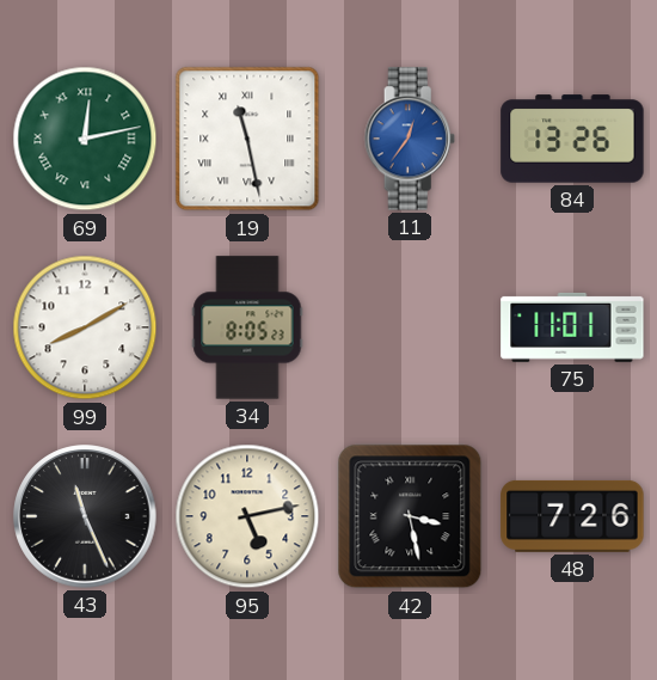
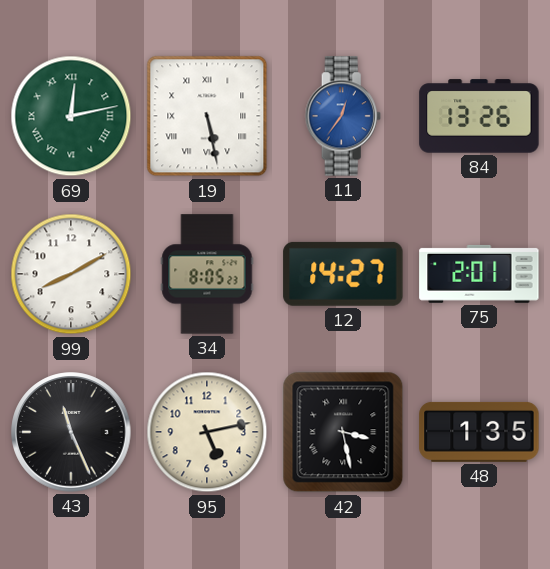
19: 11:28 -> 5:28 (207, 116)
12: none -> 14:27 (343, 274)
75: 11:01 -> 2:01 (479, 274)
48: 7:26 -> 1:35 (479, 432)
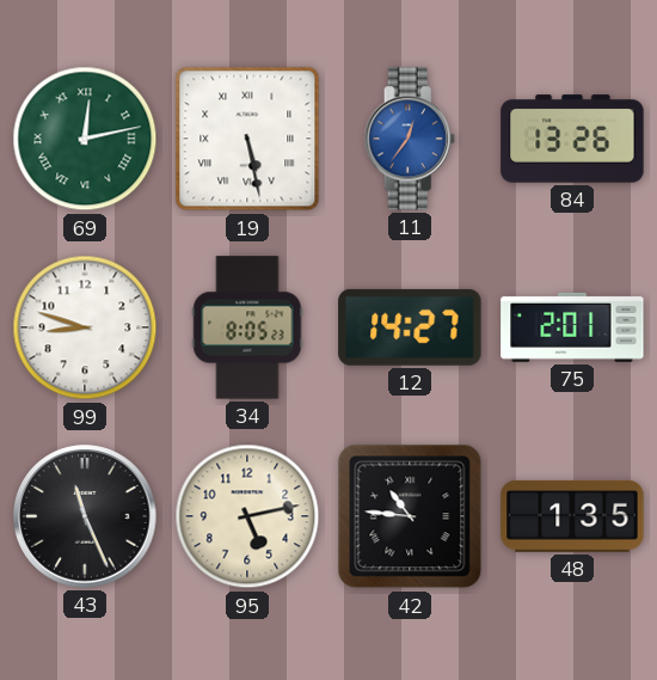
99: 8:10 -> 8:48 (85, 327)
42: 3:28 -> 10:46 (410, 516)
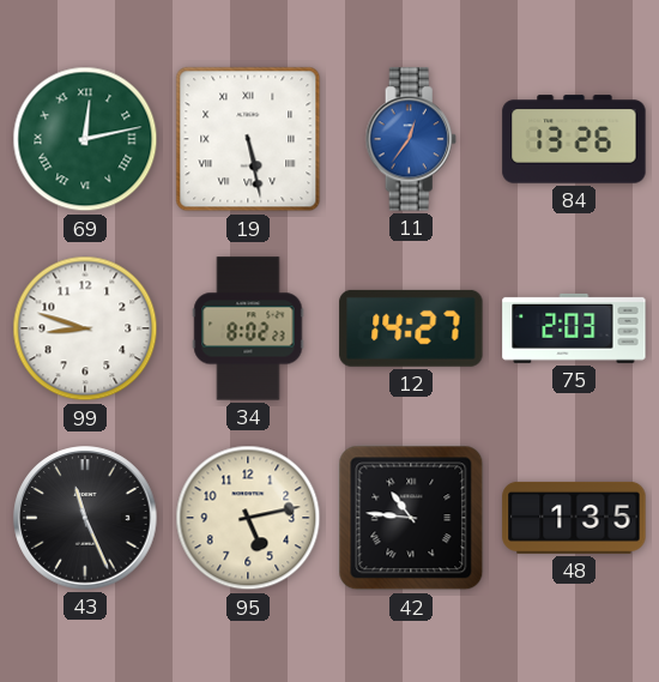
34: 8:05 -> 8:02 (248, 328)
75: 2:01 -> 2:03 (574, 328)
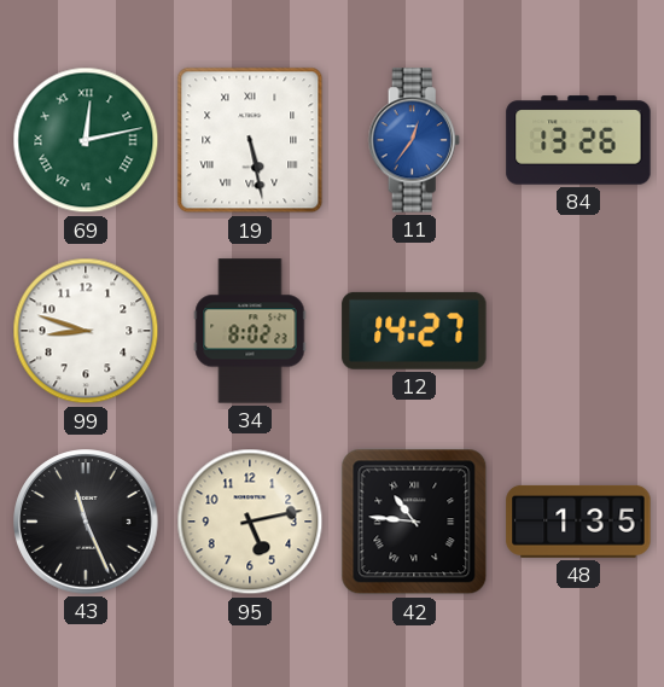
75: 2:03 -> none (574, 328)
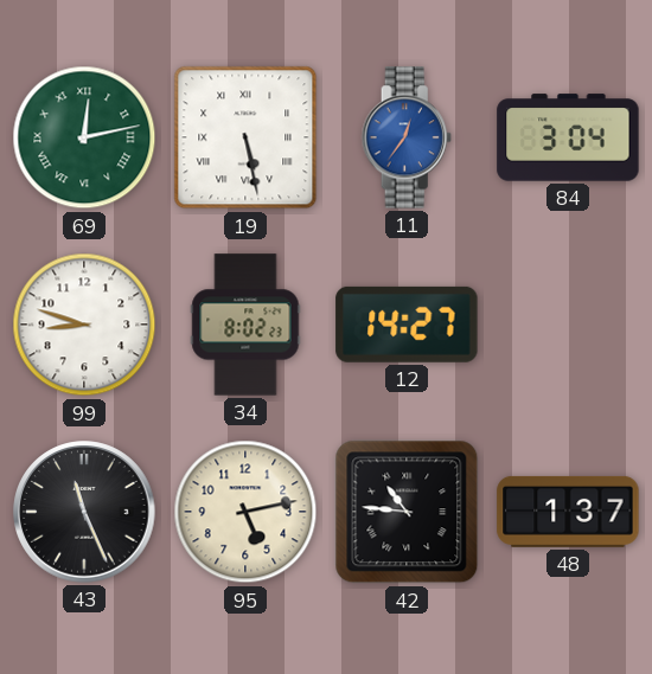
84: 13:26 -> 3:04 (568, 137)
48: 1:35 -> 1:37 (568, 512)
